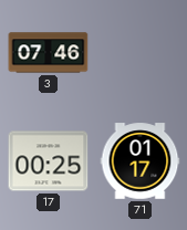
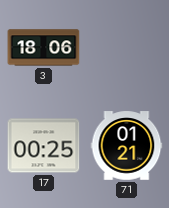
3: 07:46 -> 18:06 (44, 48)
71: 01:17 -> 01:21 (127, 146)
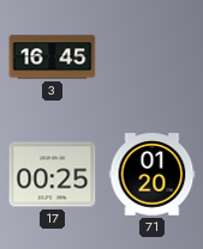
3: 18:06 -> 16:45 (53, 57)
71: 01:21 -> 01:20 (153, 175)
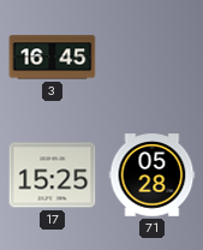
17: 00:25 -> 15:25 (53, 175)
71: 01:20 -> 05:28 (153, 175)
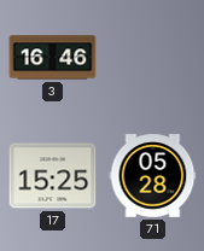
3: 16:45 -> 16:46 (53, 58)
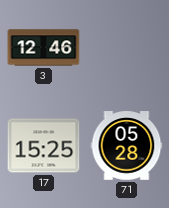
3: 16:46 -> 12:46 (44, 48)
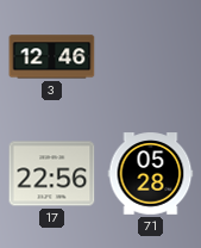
17: 15:25 -> 22:56 (52, 174)
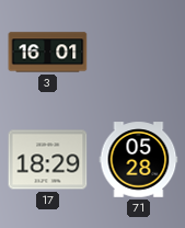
3: 12:46 -> 16:01 (48, 53)
17: 22:56 -> 18:29 (48, 160)
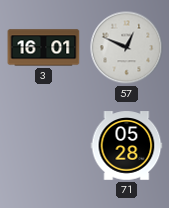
57: none -> 12:49 (127, 48)
17: 18:29 -> none (48, 160)
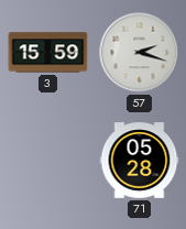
3: 16:01 -> 15:59 (48, 53)
57: 12:49 -> 2:18 (140, 53)
